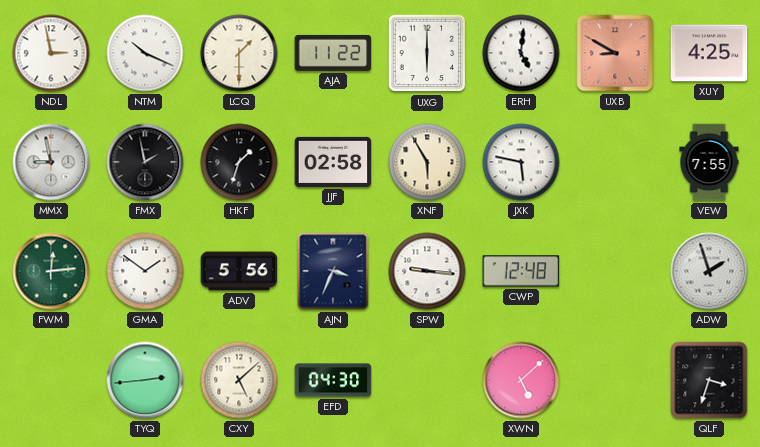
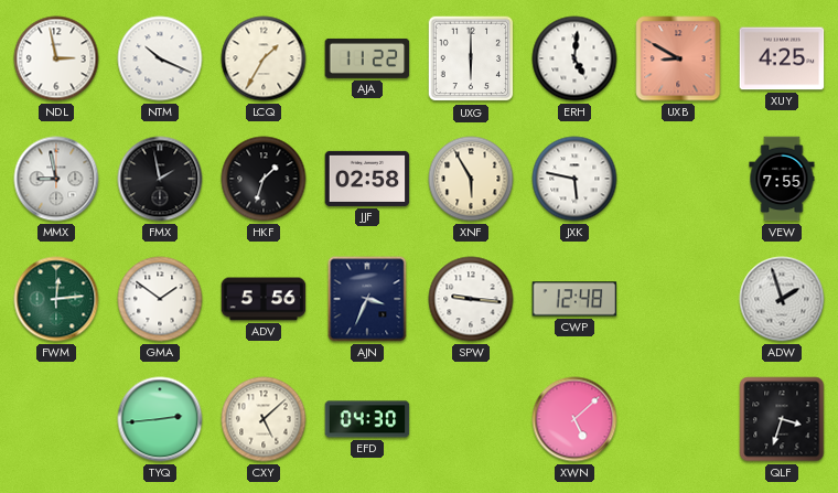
LCQ: 1:30 -> 1:35 (264, 58)
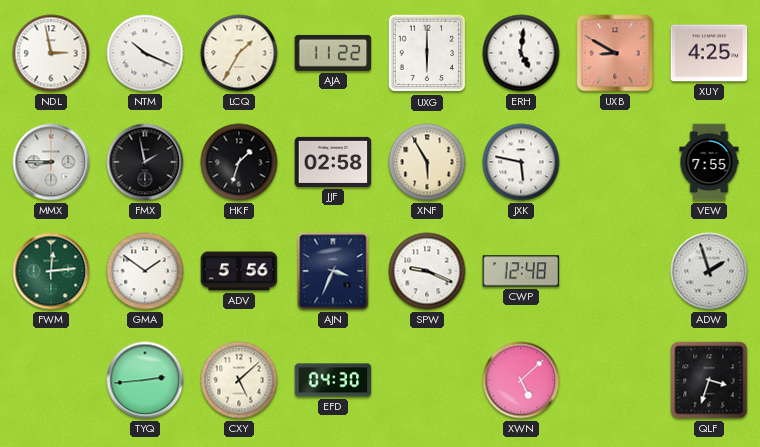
MMX: 8:58 -> 8:45 (51, 162)
SPW: 9:16 -> 9:19 (427, 271)
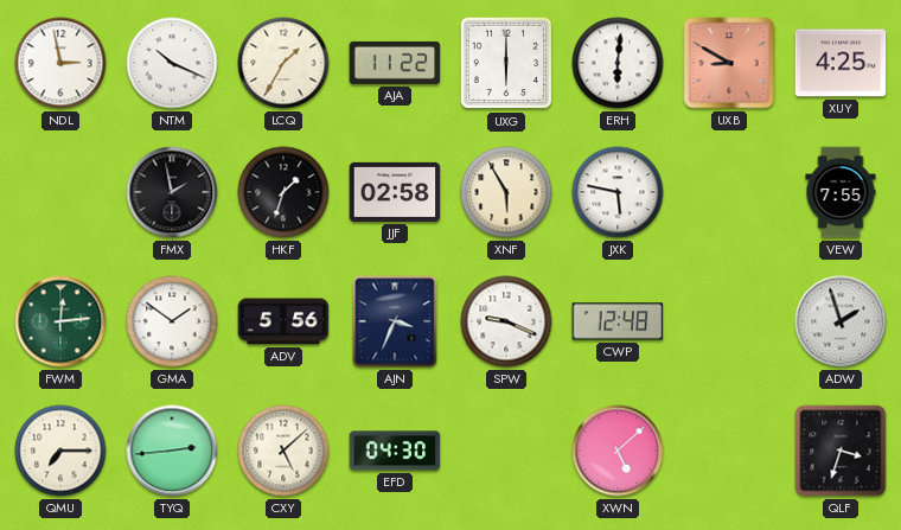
ERH: 5:01 -> 6:01 (618, 63)
MMX: 8:45 -> none (51, 162)
QMU: none -> 7:15 (60, 451)
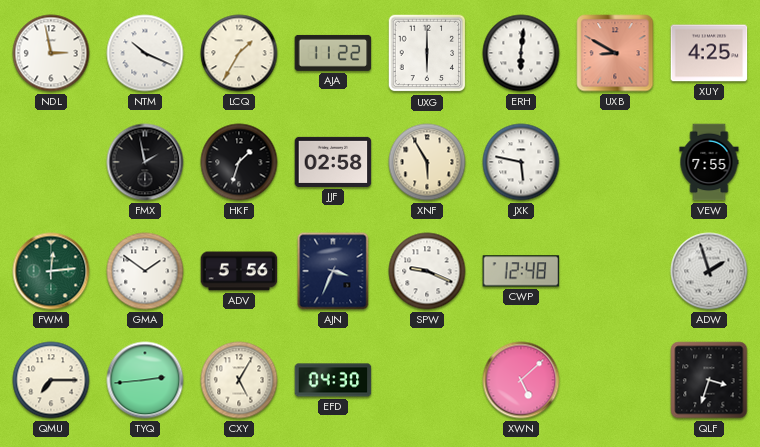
CXY: 5:08 -> 5:05 (239, 380)
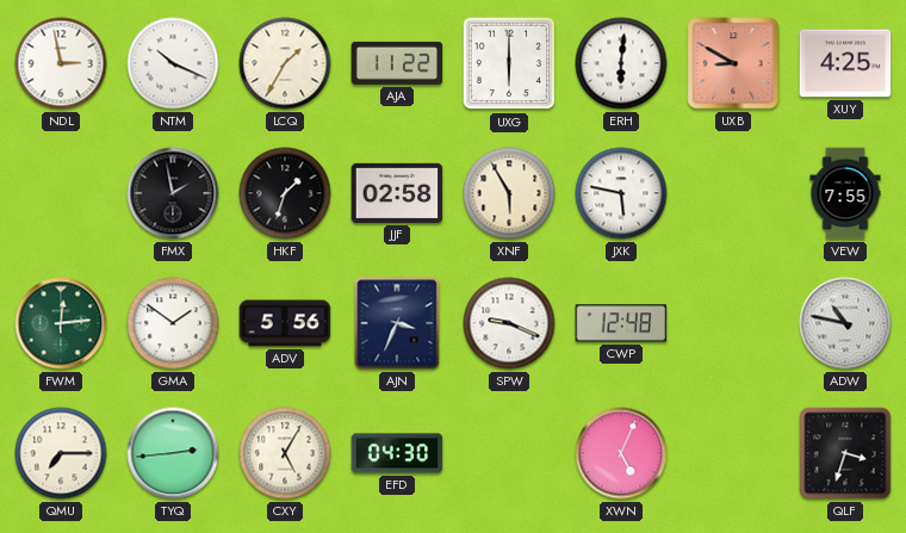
ADW: 1:57 -> 10:47 (845, 323)
XWN: 5:08 -> 5:04 (621, 453)
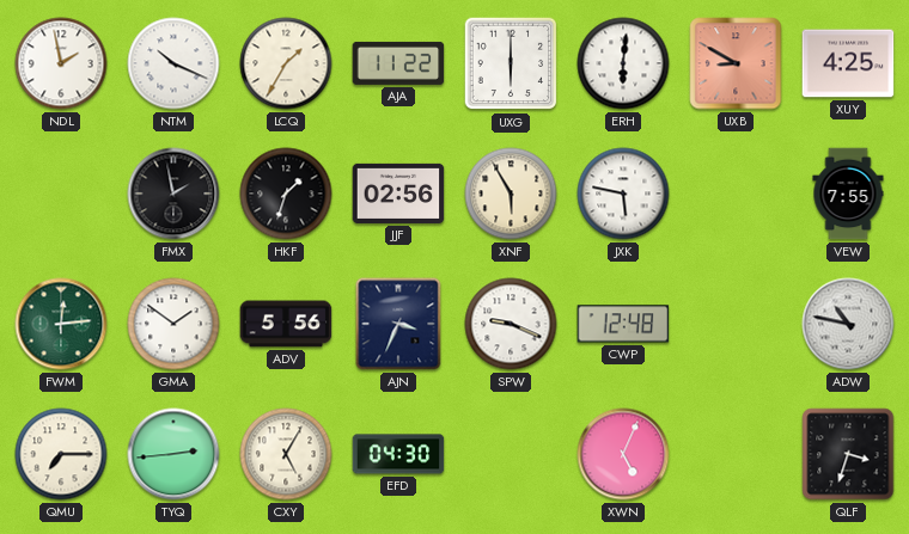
NDL: 2:58 -> 1:58 (61, 63)
JJF: 02:58 -> 02:56 (398, 194)
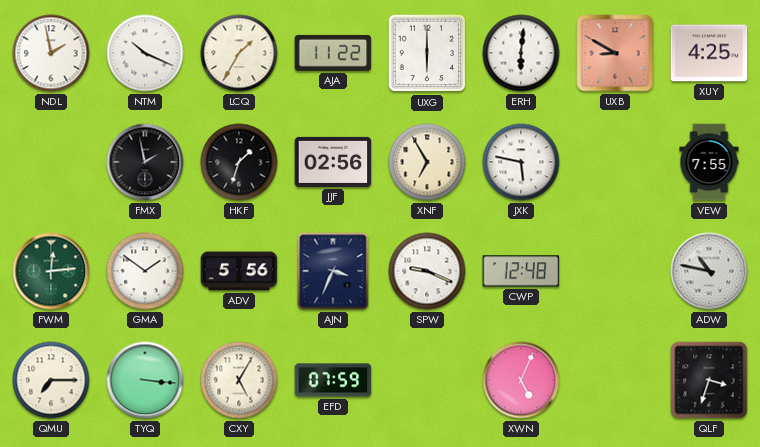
XNF: 5:55 -> 6:55 (427, 162)
TYQ: 2:44 -> 3:16 (145, 380)
EFD: 04:30 -> 07:59 (333, 380)
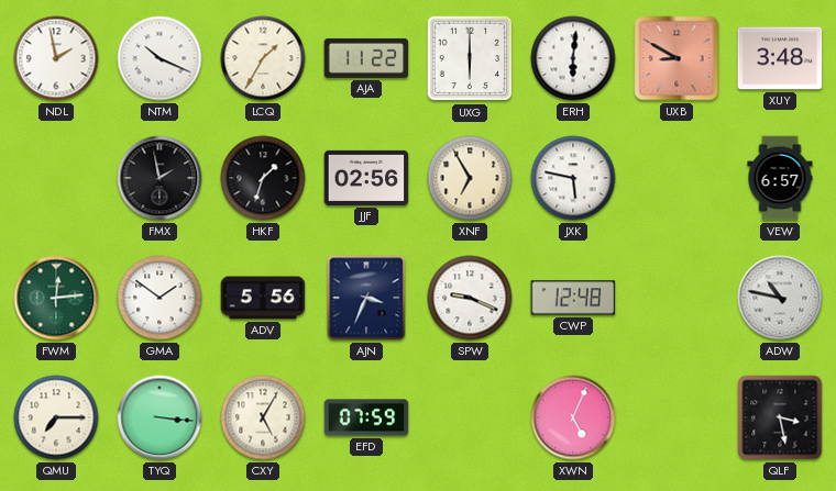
XUY: 4:25 -> 3:48 (780, 58)
VEW: 7:55 -> 6:57 (780, 178)
QLF: 3:33 -> 3:28 (780, 417)
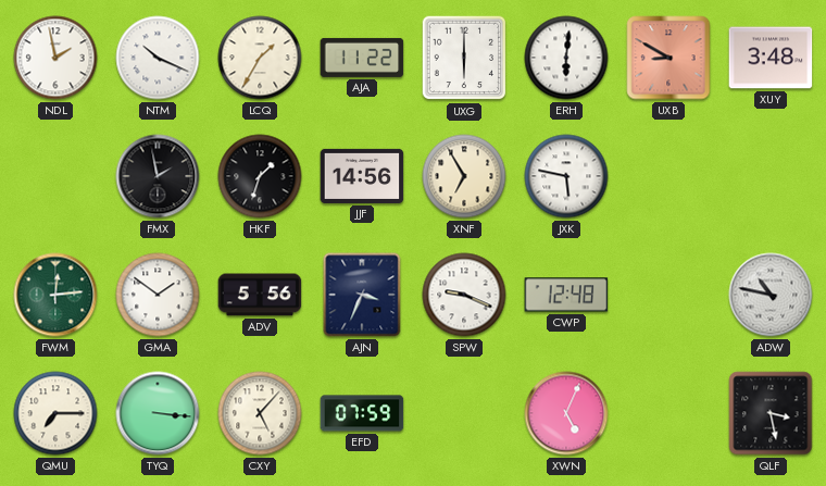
JJF: 02:56 -> 14:56 (362, 176)
VEW: 6:57 -> none (780, 178)
CXY: 5:05 -> 5:07 (260, 413)
